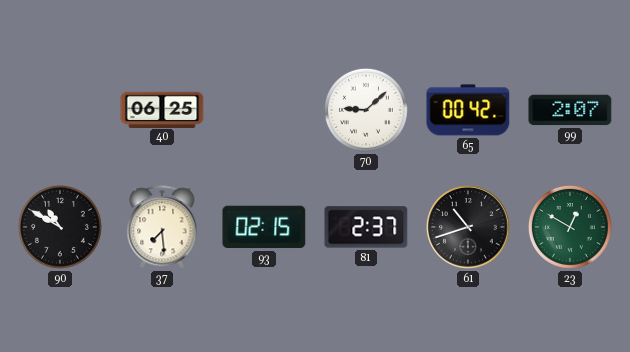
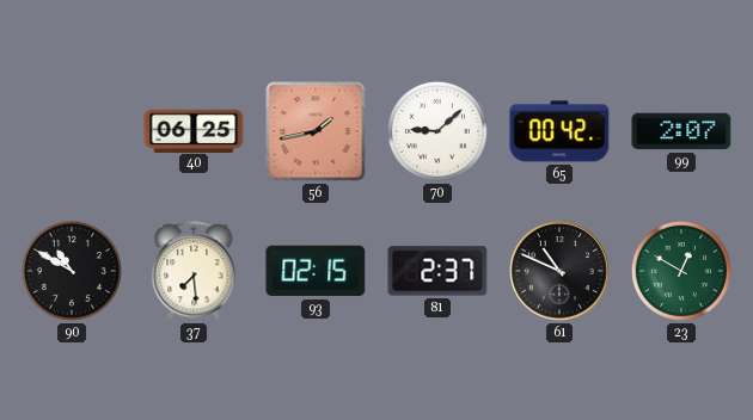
56: none -> 1:43 (316, 131)
61: 10:42 -> 10:49 (559, 271)
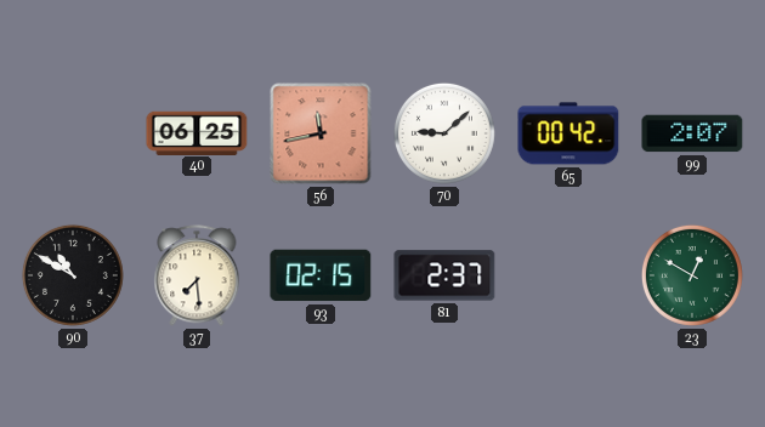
56: 1:43 -> 11:43 (321, 133)
61: 10:49 -> none (559, 271)
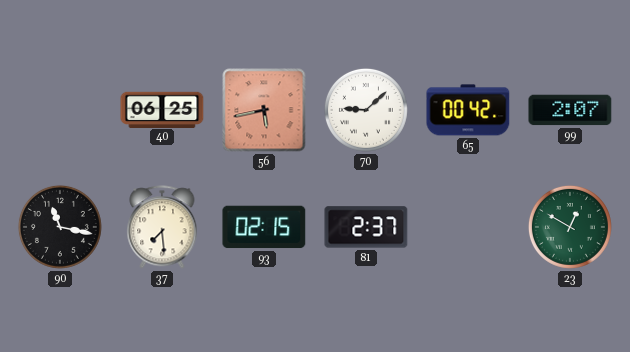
56: 11:43 -> 5:43 (264, 110)
90: 10:50 -> 11:17 (60, 227)
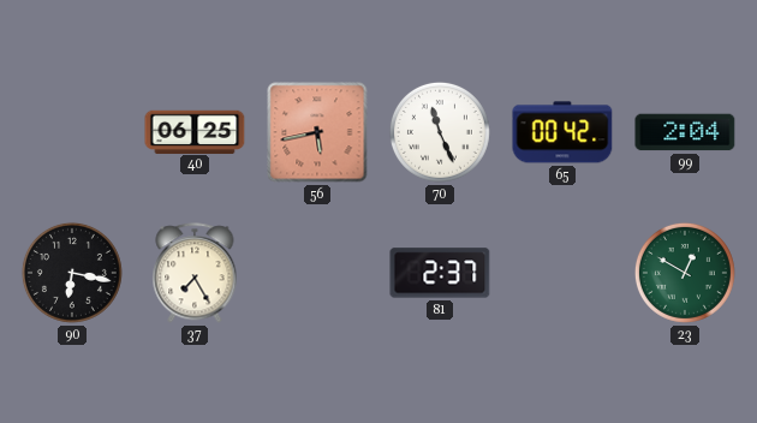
70: 9:08 -> 11:26 (440, 132)
99: 2:07 -> 2:04 (685, 132)
90: 11:17 -> 6:17 (72, 273)
37: 7:29 -> 7:25 (195, 273)
93: 02:15 -> none (264, 227)
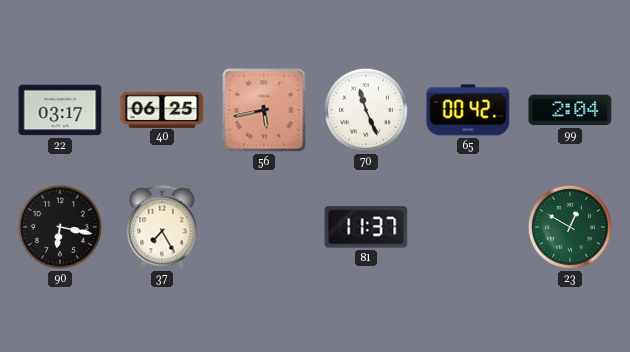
22: none -> 03:17 (60, 110)
81: 2:37 -> 11:37 (366, 227)
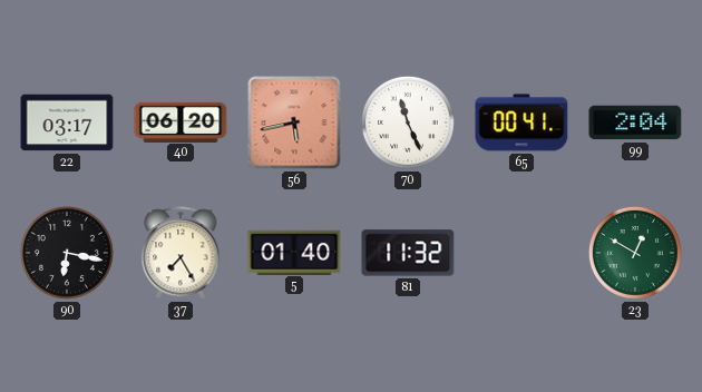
40: 06:25 -> 06:20 (181, 121)
65: 00:42 -> 00:41 (521, 122)
5: none -> 01:40 (294, 252)
81: 11:37 -> 11:32 (408, 253)
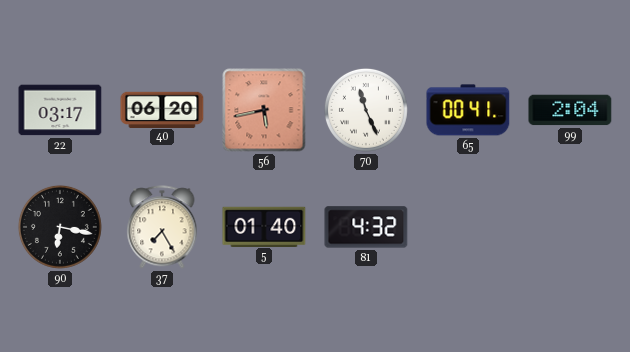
81: 11:32 -> 4:32 (366, 227)
23: 12:50 -> none (635, 253)
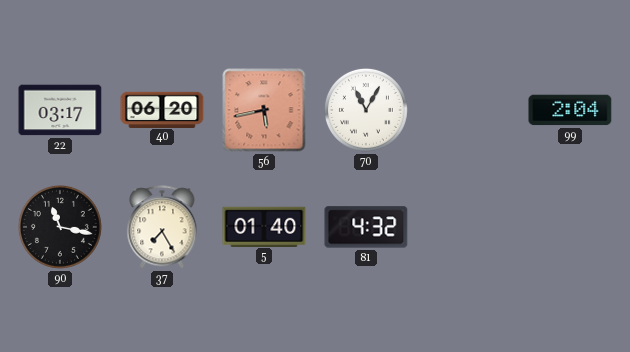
70: 11:26 -> 11:05 (366, 110)
65: 00:41 -> none (468, 110)
90: 6:17 -> 11:17 (60, 227)
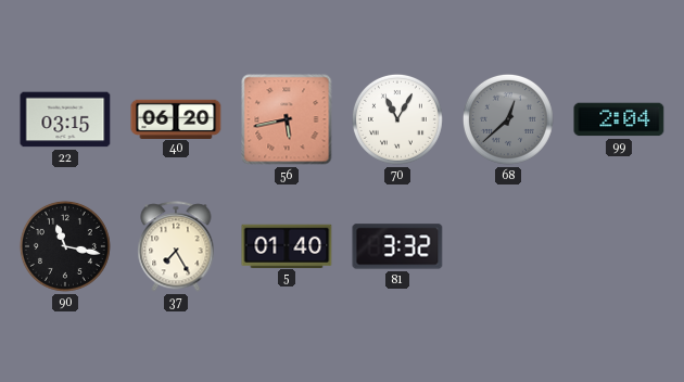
22: 03:17 -> 03:15 (65, 119)
68: none -> 12:38 (508, 119)
81: 4:32 -> 3:32 (397, 246)
